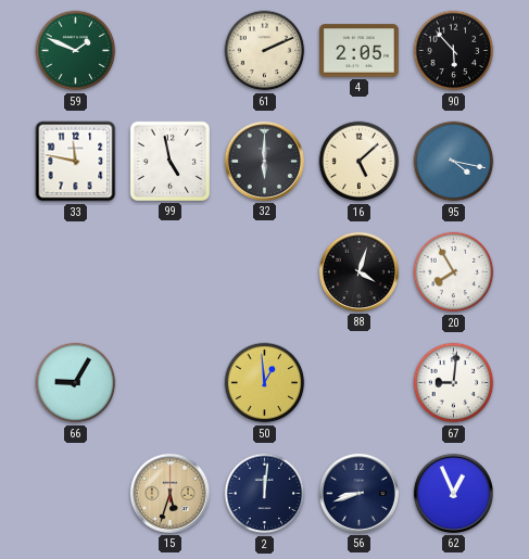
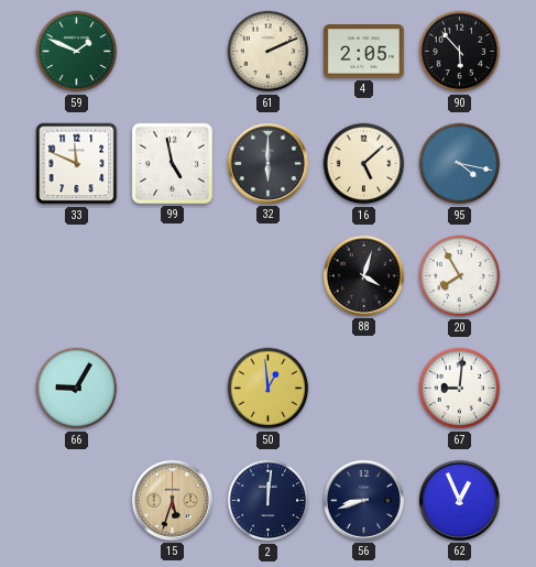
33: 11:47 -> 11:49 (77, 164)
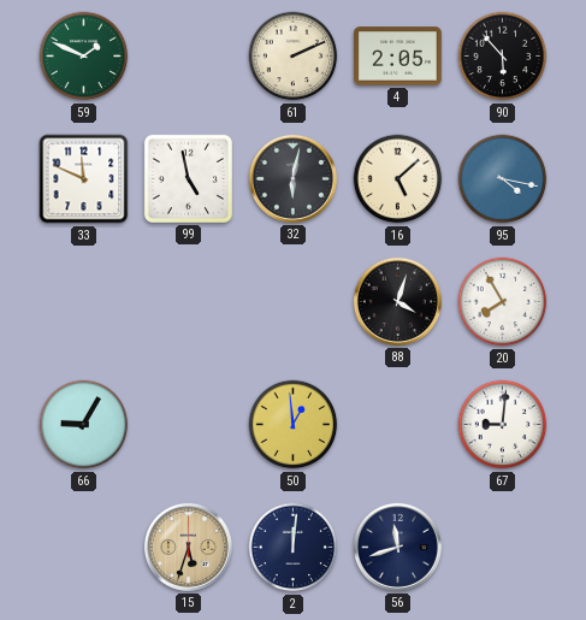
32: 6:00 -> 6:02 (292, 178)
56: 8:42 -> 11:42 (397, 547)
62: 12:56 -> none (459, 500)
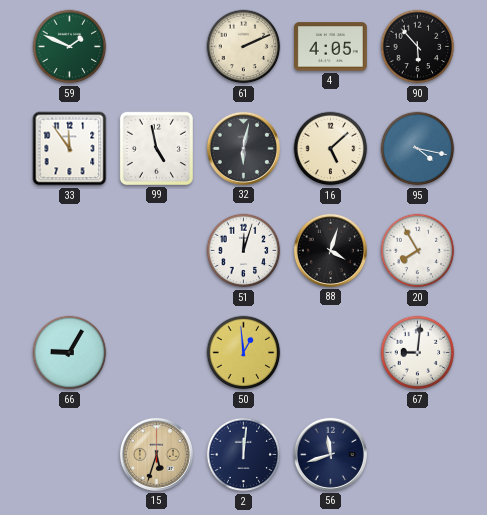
4: 2:05 -> 4:05 (331, 47)
33: 11:49 -> 11:54 (70, 149)
51: none -> 12:03 (244, 251)
